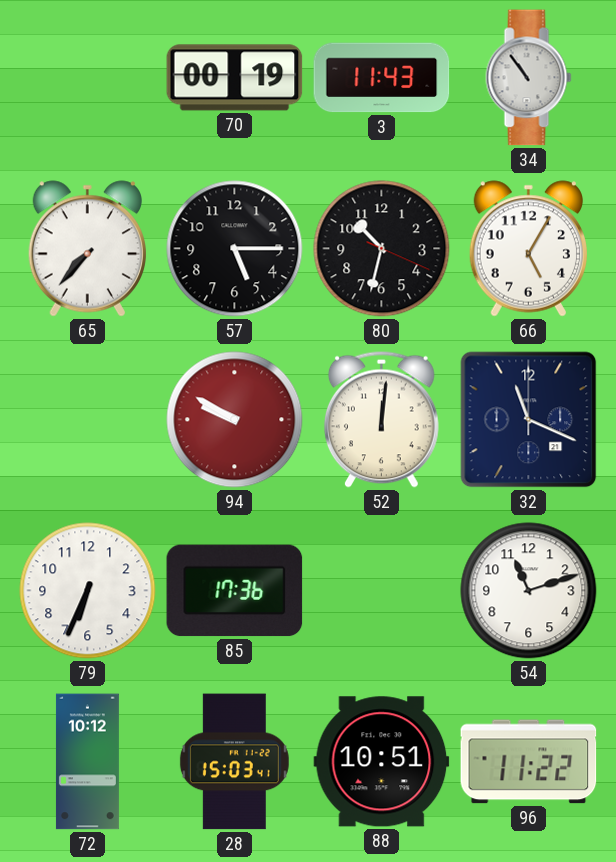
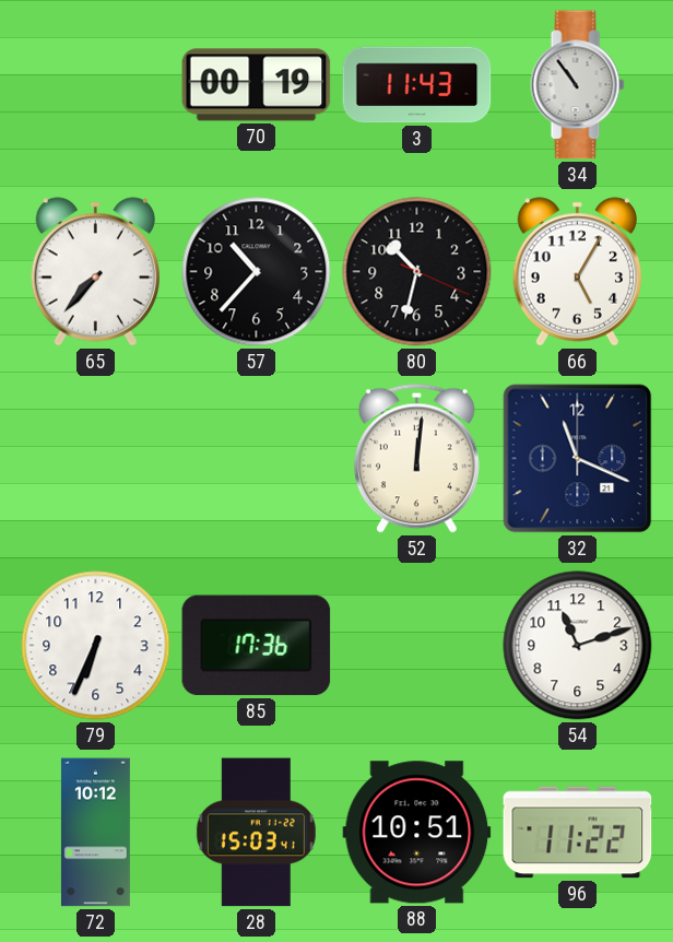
57: 5:15 -> 10:37 (257, 272)
94: 9:50 -> none (235, 420)
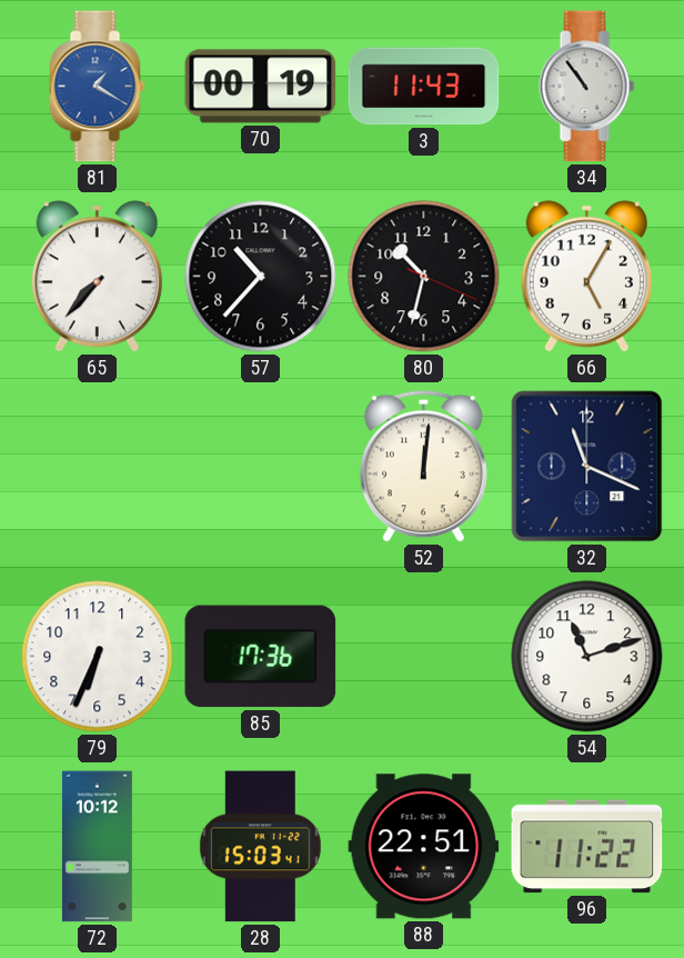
81: none -> 1:20 (98, 87)
88: 10:51 -> 22:51 (424, 847)
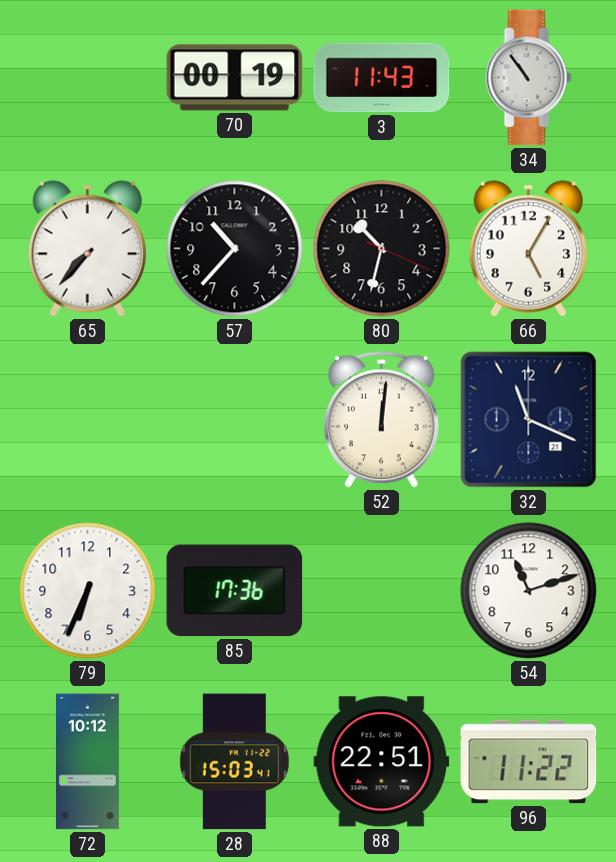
81: 1:20 -> none (98, 87)
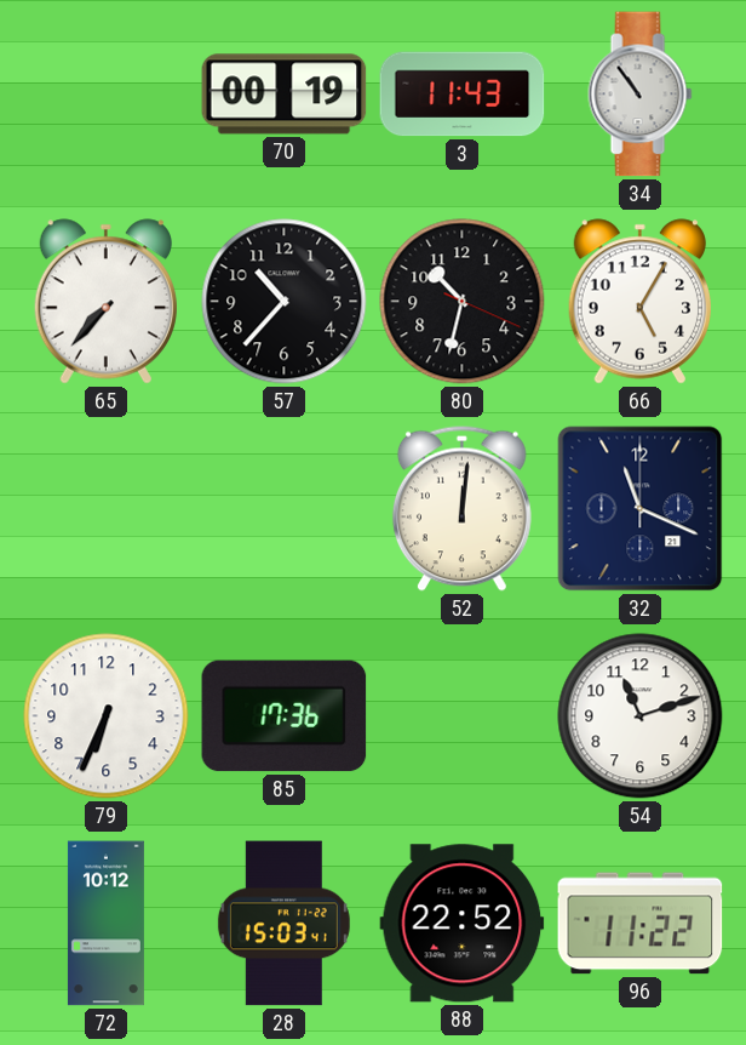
88: 22:51 -> 22:52 (463, 924)
